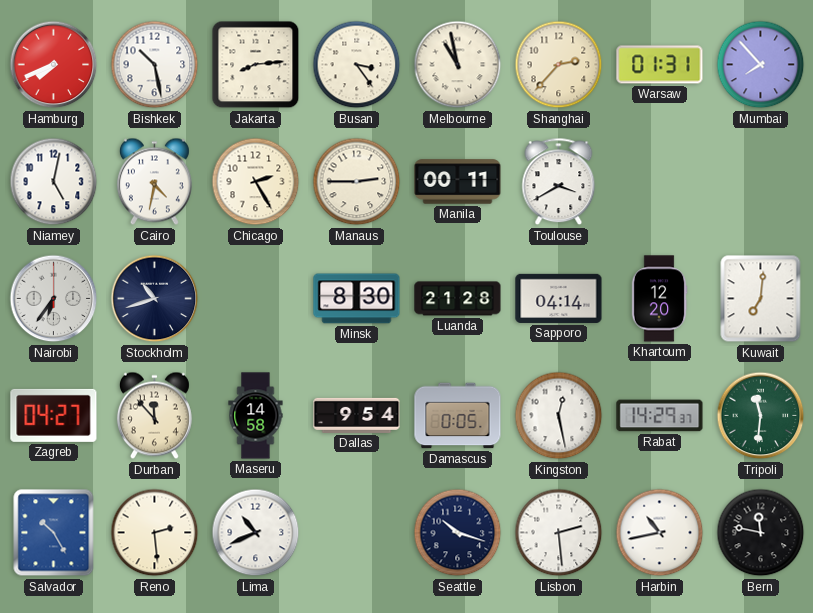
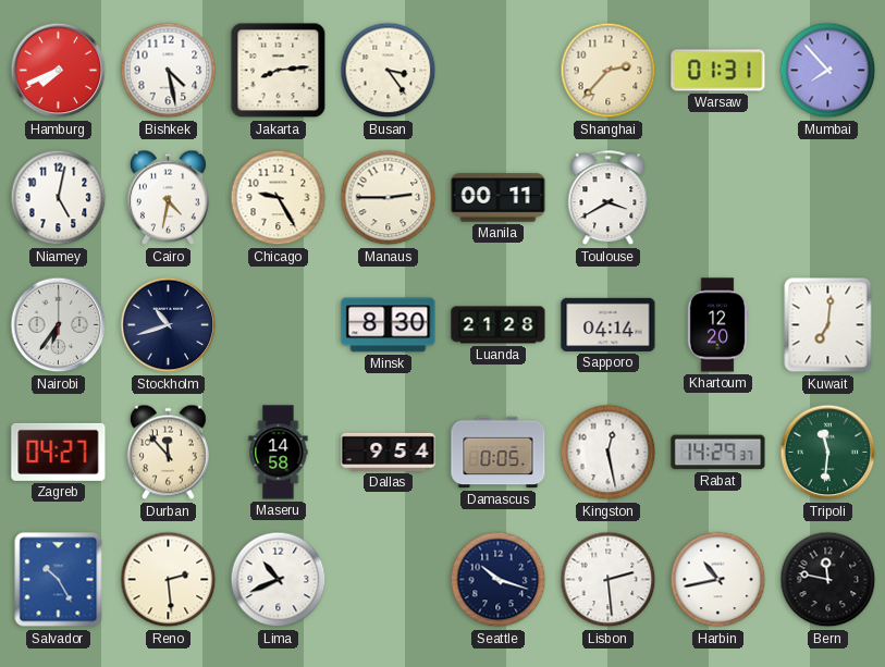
Bishkek: 10:28 -> 4:28 (169, 71)
Melbourne: 10:58 -> none (458, 65)
Chicago: 2:25 -> 9:25 (279, 198)
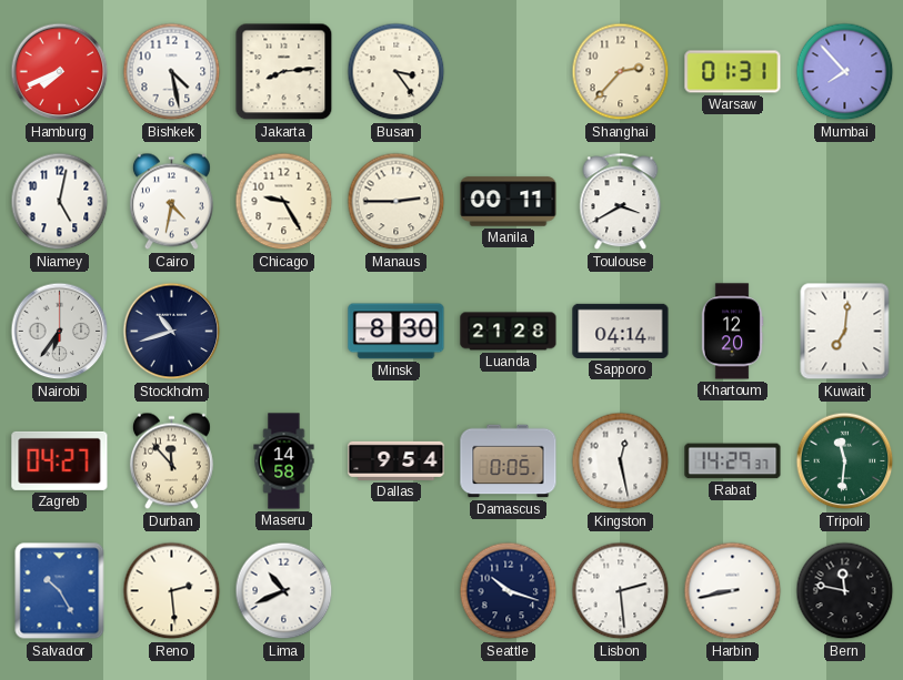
Harbin: 10:43 -> 8:43 (733, 591)
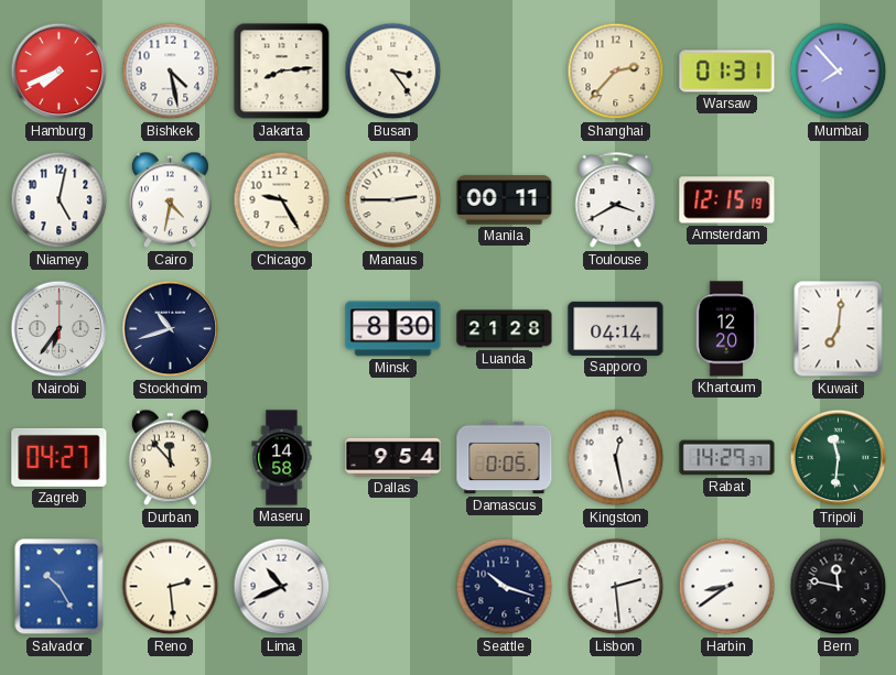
Amsterdam: none -> 12:15 (727, 200)
Harbin: 8:43 -> 8:39 (727, 587)
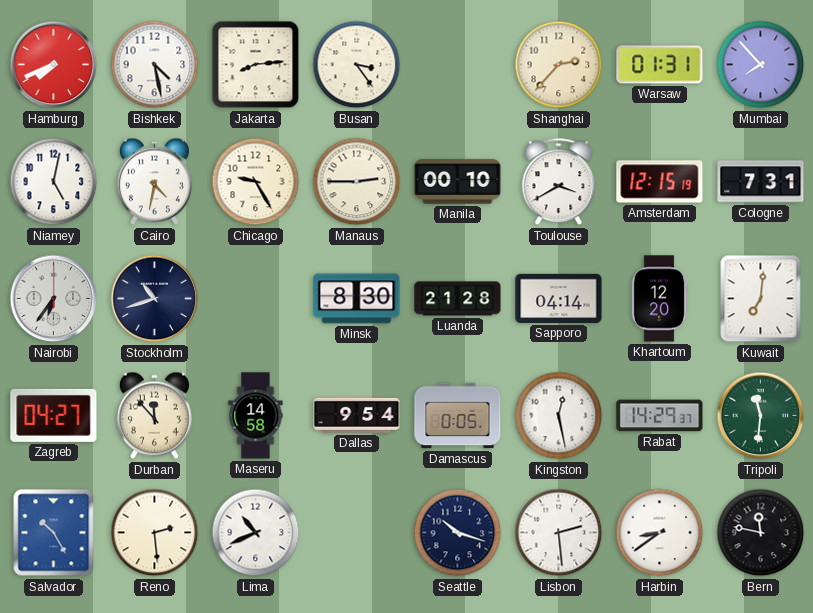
Manila: 00:11 -> 00:10 (458, 182)
Cologne: none -> 7:31 (761, 182)
